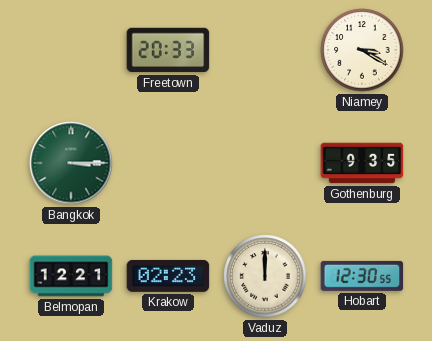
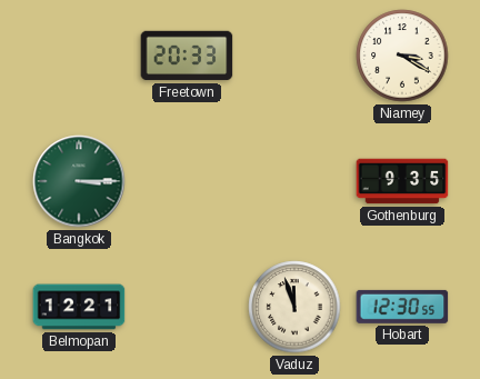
Krakow: 02:23 -> none (168, 276)
Vaduz: 12:00 -> 11:57 (294, 307)
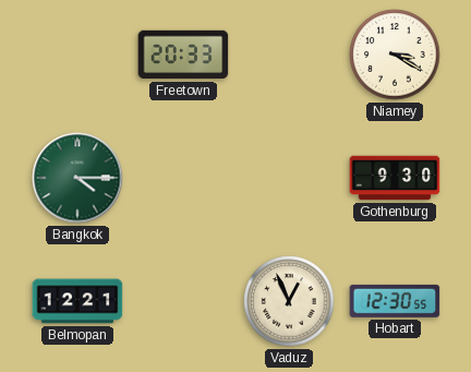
Bangkok: 3:15 -> 4:15 (77, 178)
Gothenburg: 9:35 -> 9:30 (395, 178)
Vaduz: 11:57 -> 12:56 (289, 301)
